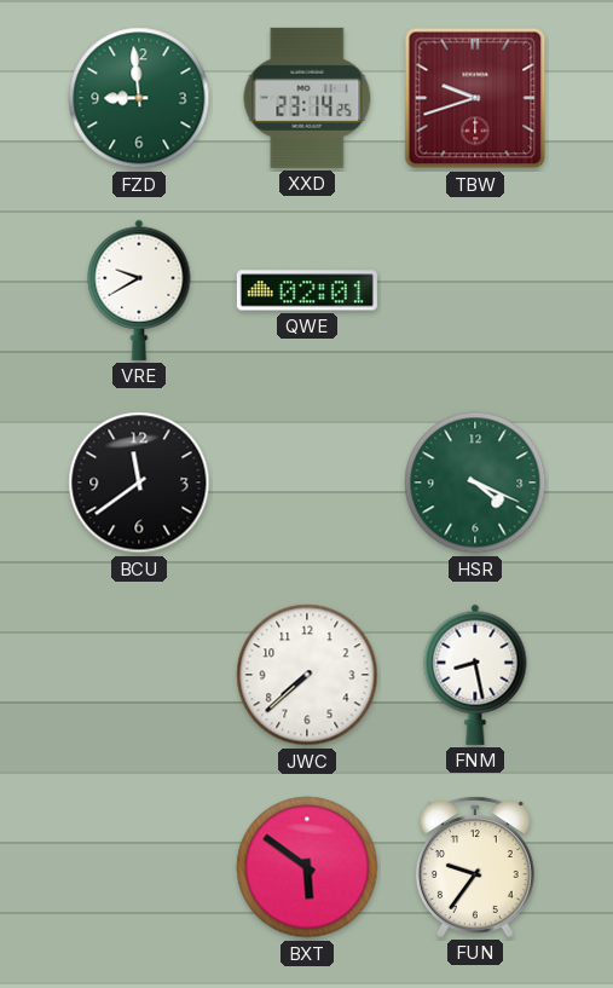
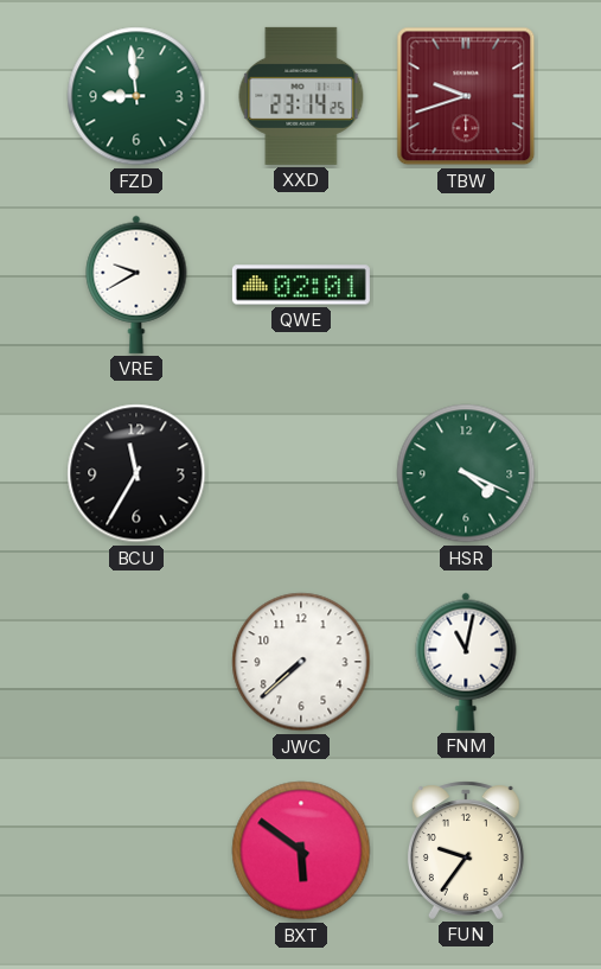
BCU: 11:39 -> 11:35 (136, 473)
FNM: 8:28 -> 11:02 (466, 662)
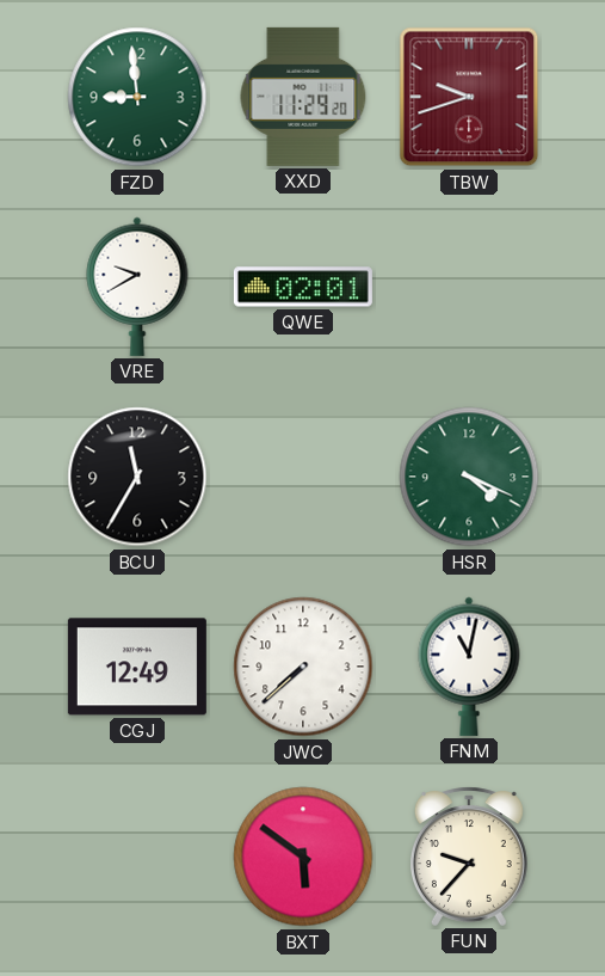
XXD: 23:14 -> 11:29 (303, 97)
CGJ: none -> 12:49 (137, 667)
FUN: 9:36 -> 9:37 (469, 857)
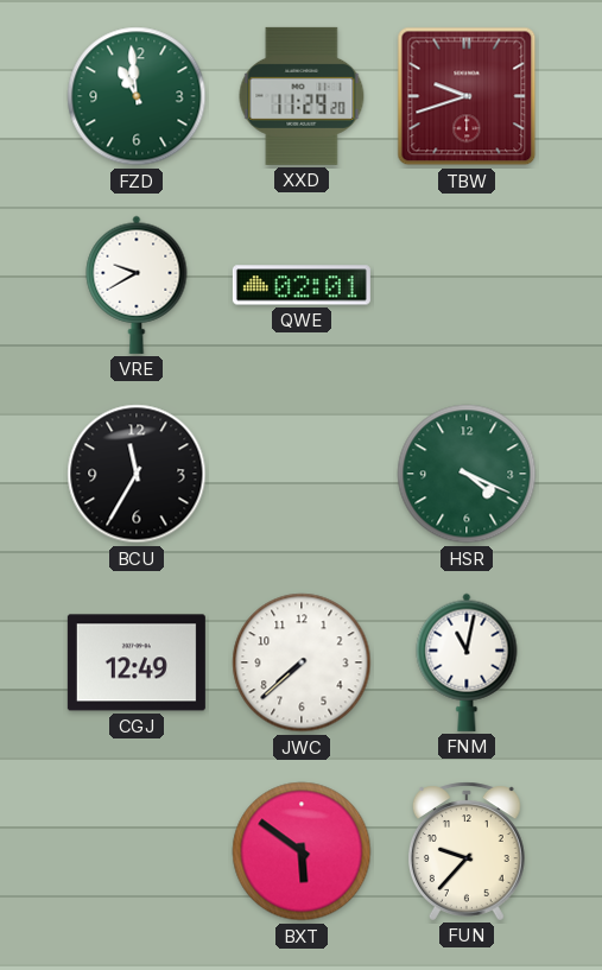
FZD: 8:59 -> 10:59 (137, 96)
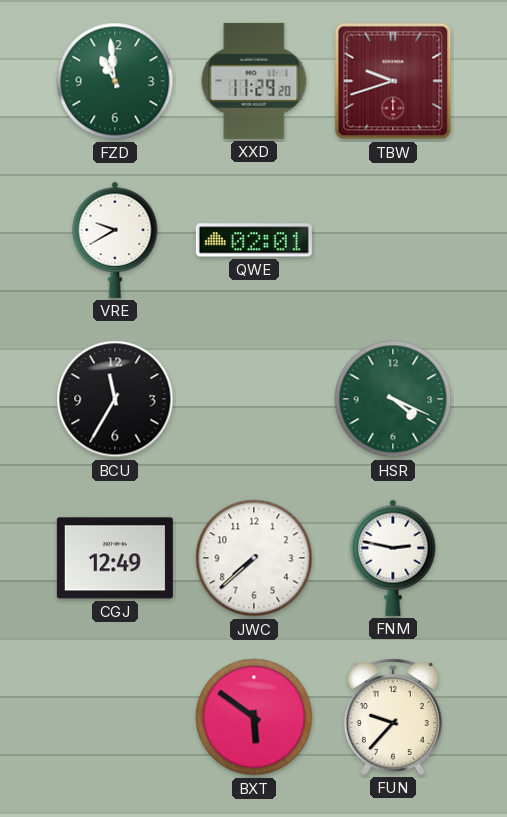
FNM: 11:02 -> 2:47 (393, 558)
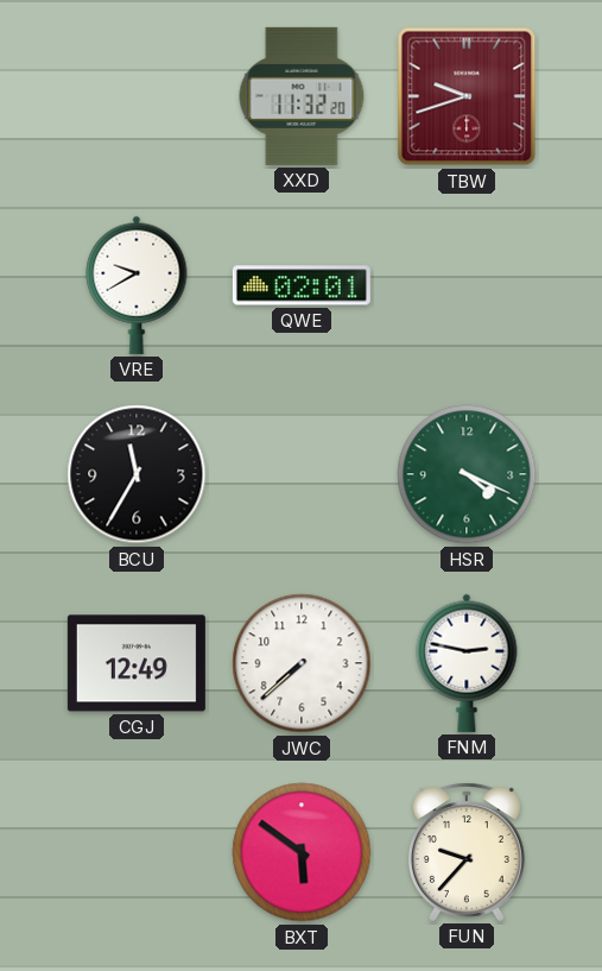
FZD: 10:59 -> none (115, 81)
XXD: 11:29 -> 11:32 (302, 96)
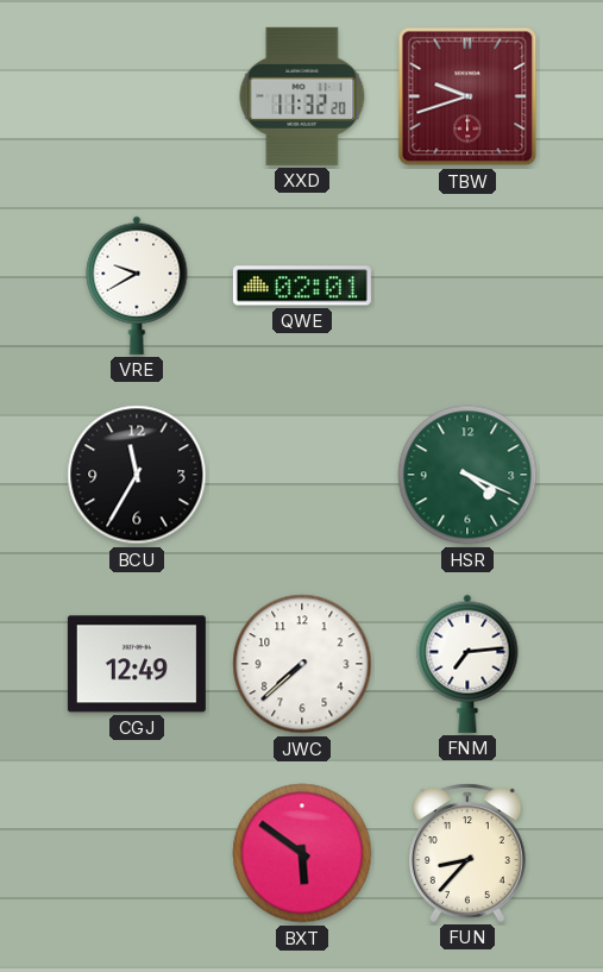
FNM: 2:47 -> 7:14 (467, 664)
FUN: 9:37 -> 8:37 (467, 853)
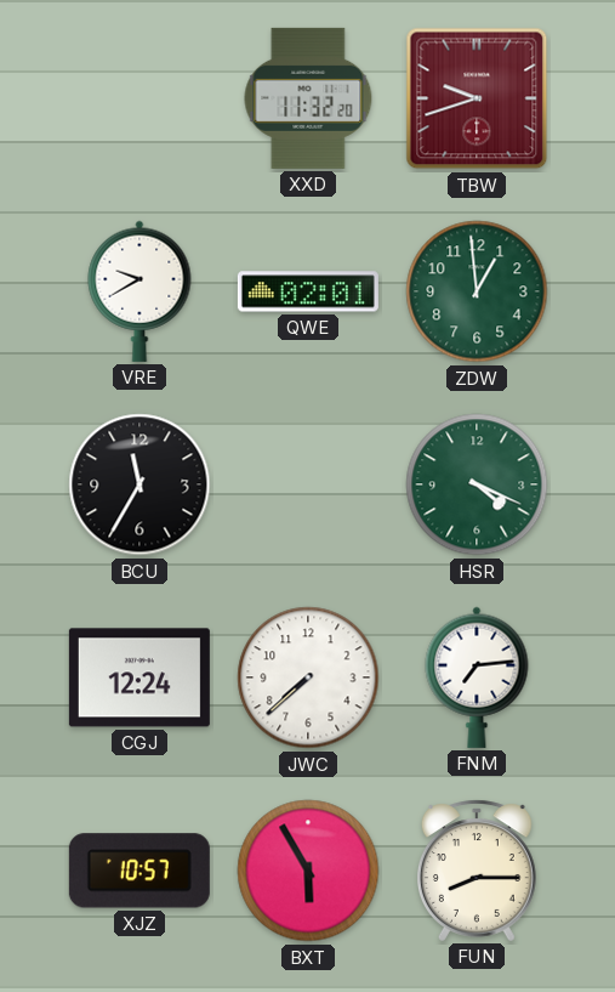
ZDW: none -> 12:59 (477, 291)
CGJ: 12:49 -> 12:24 (139, 678)
XJZ: none -> 10:57 (139, 871)
BXT: 5:51 -> 5:55 (308, 871)
FUN: 8:37 -> 8:15 (477, 871)
